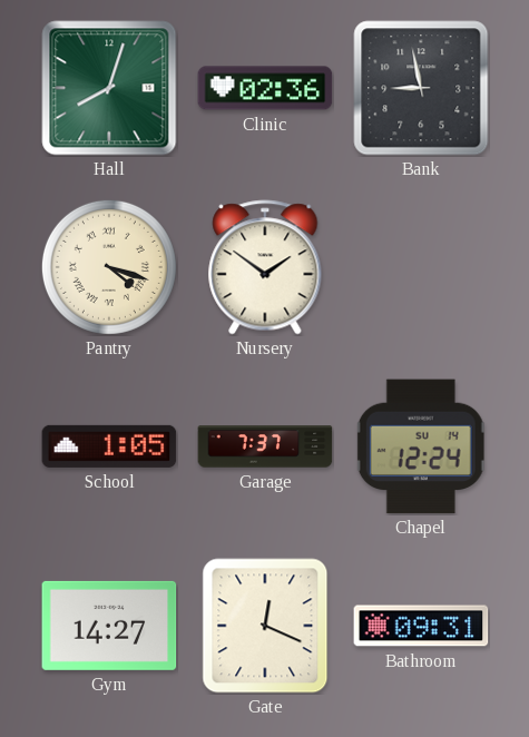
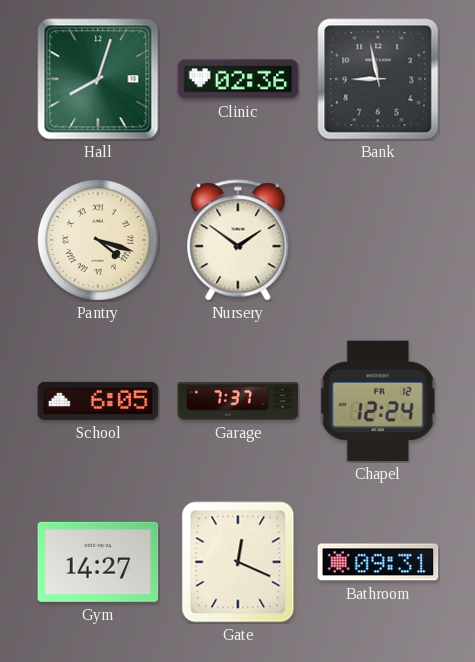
School: 1:05 -> 6:05 (98, 401)
Chapel date: SU 14 -> FR 12 (378, 401)
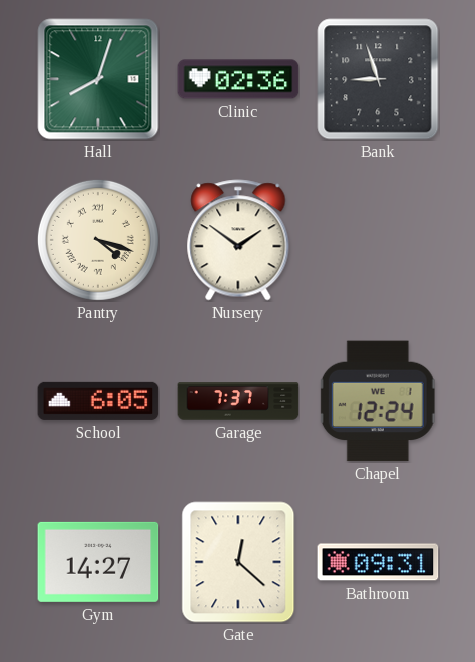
Bank: 8:58 -> 8:57 (378, 79)
Chapel date: FR 12 -> WE 1 (378, 401)
Gate: 12:19 -> 12:22 (238, 562)
